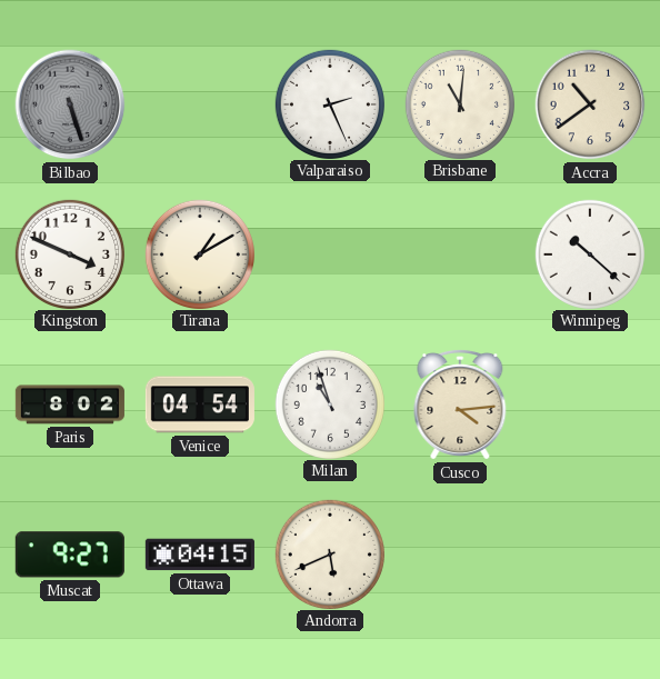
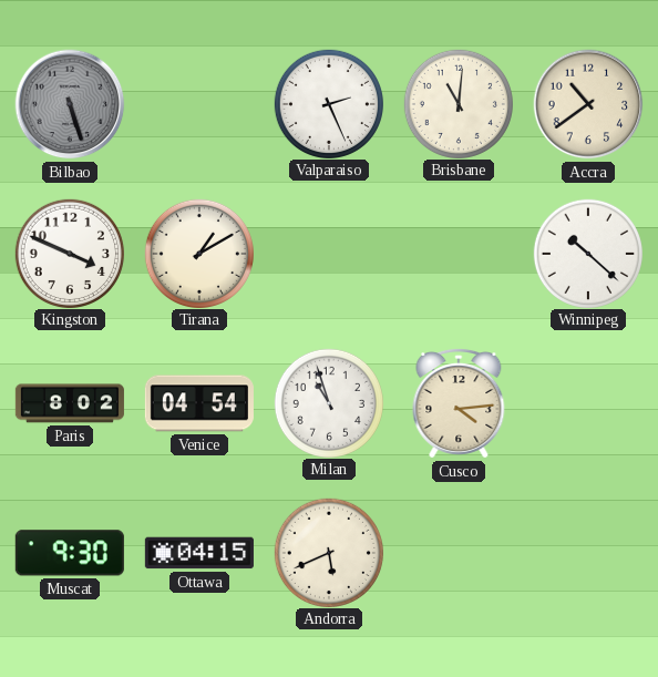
Muscat: 9:27 -> 9:30 (70, 553)
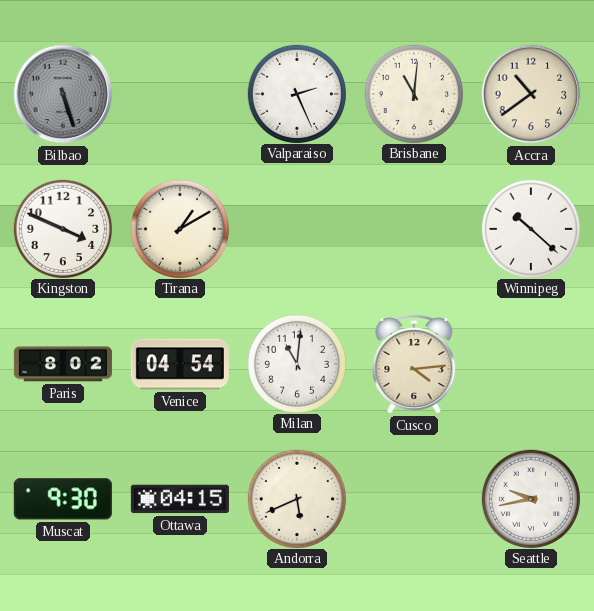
Milan: 10:57 -> 11:01 (296, 363)
Seattle: none -> 9:43 (530, 498)
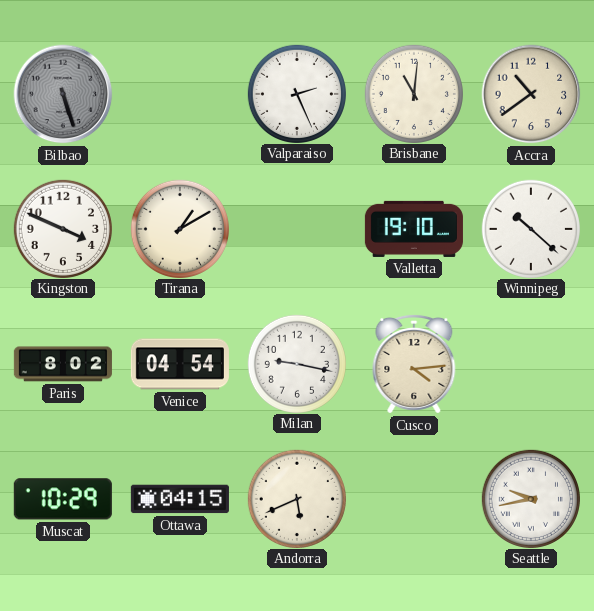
Valletta: none -> 19:10 (414, 229)
Milan: 11:01 -> 9:17 (296, 363)
Muscat: 9:30 -> 10:29 (63, 499)
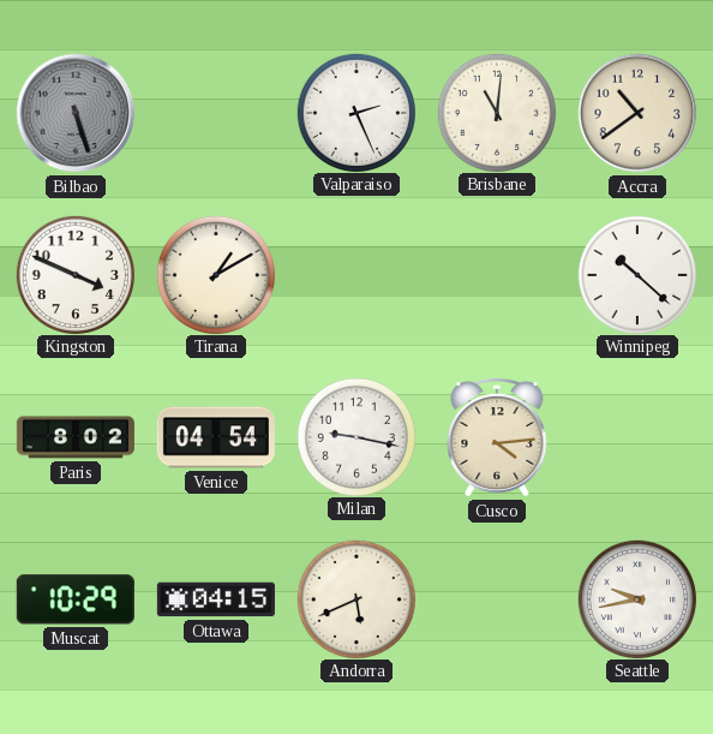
Valletta: 19:10 -> none (414, 229)
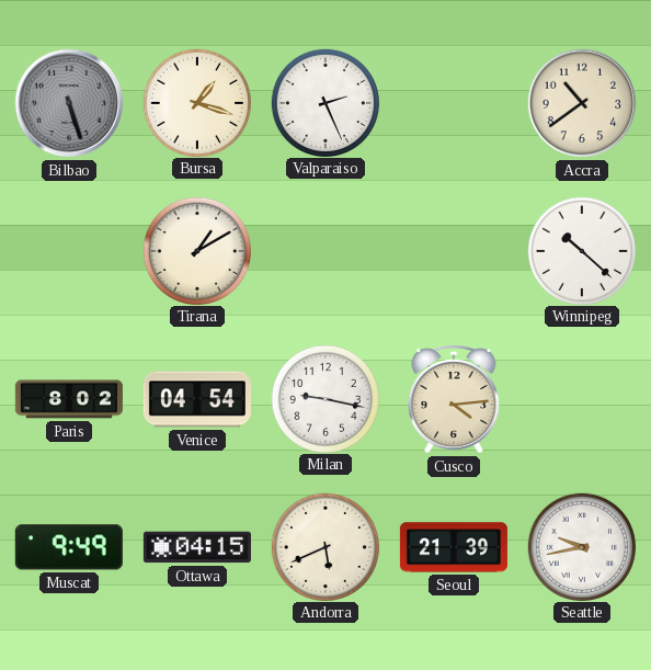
Bursa: none -> 1:18 (196, 102)
Brisbane: 11:01 -> none (496, 112)
Kingston: 3:49 -> none (74, 274)
Muscat: 10:29 -> 9:49 (69, 547)
Seoul: none -> 21:39 (454, 547)
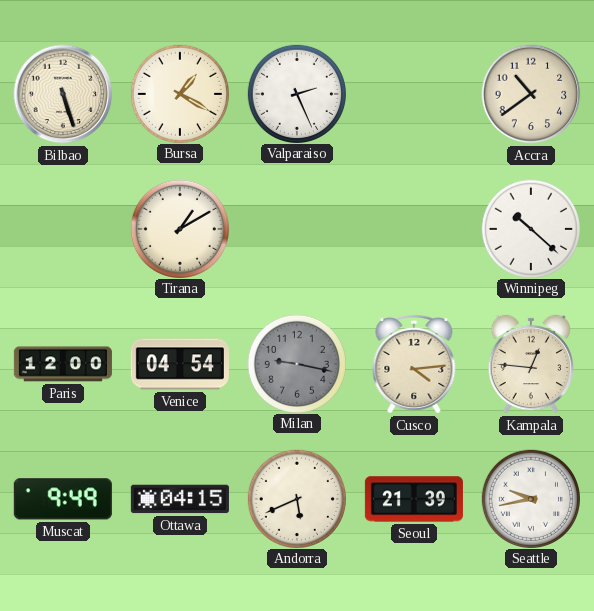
Bilbao dial: grey -> cream (63, 94)
Bursa: 1:18 -> 1:20 (179, 93)
Paris: 8:02 -> 12:00 (63, 364)
Milan dial: white -> grey (296, 363)
Kampala: none -> 12:46 (531, 364)
